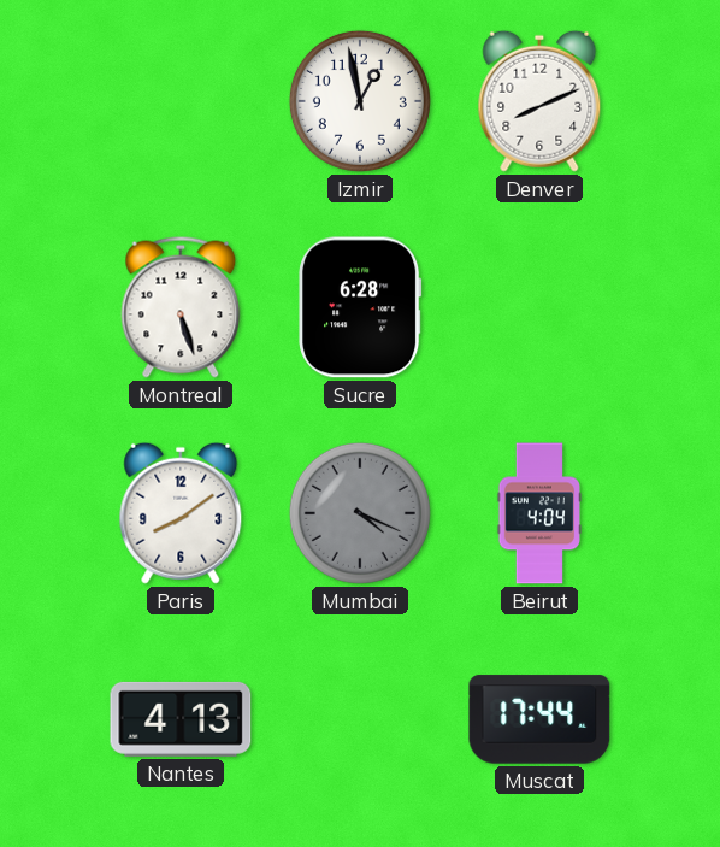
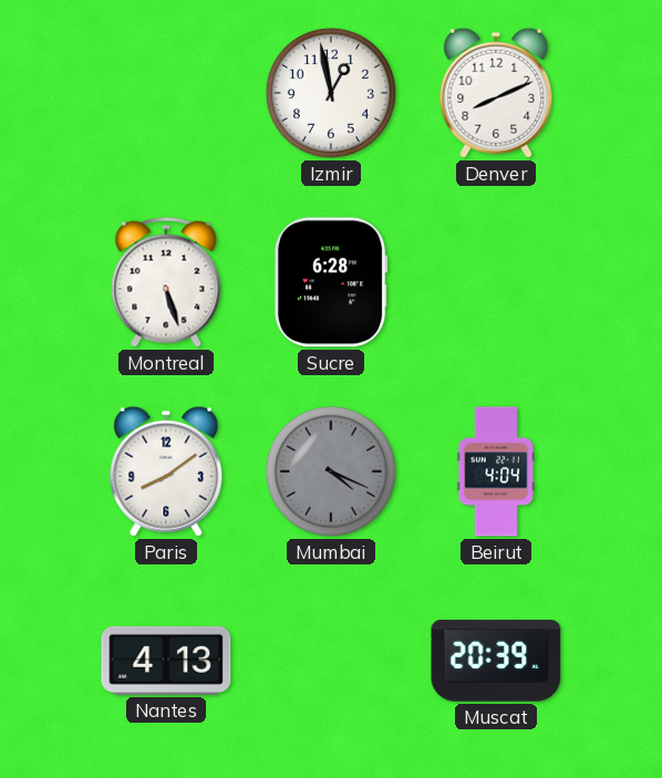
Muscat: 17:44 -> 20:39 (496, 661)
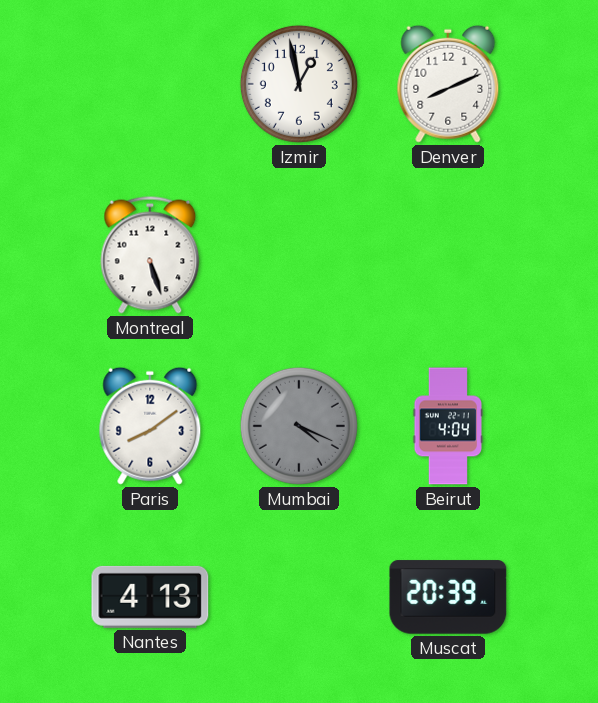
Sucre: 6:28 -> none (331, 282)
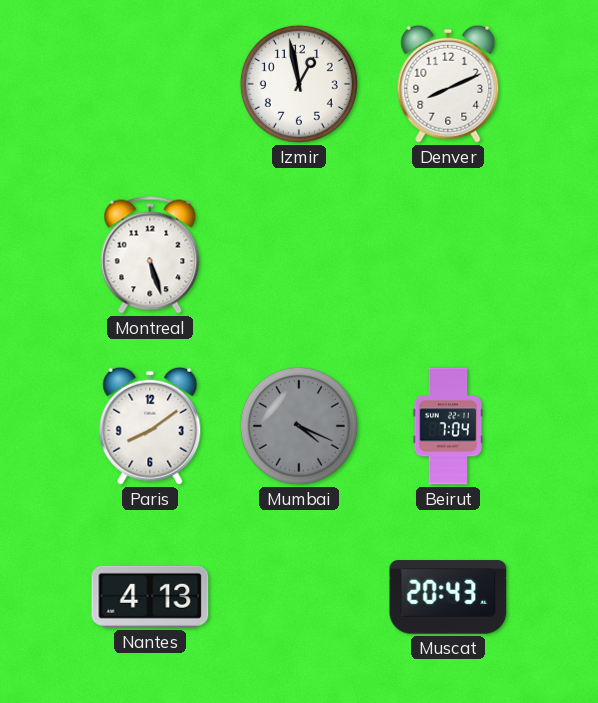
Beirut: 4:04 -> 7:04 (447, 426)
Muscat: 20:39 -> 20:43 (448, 597)
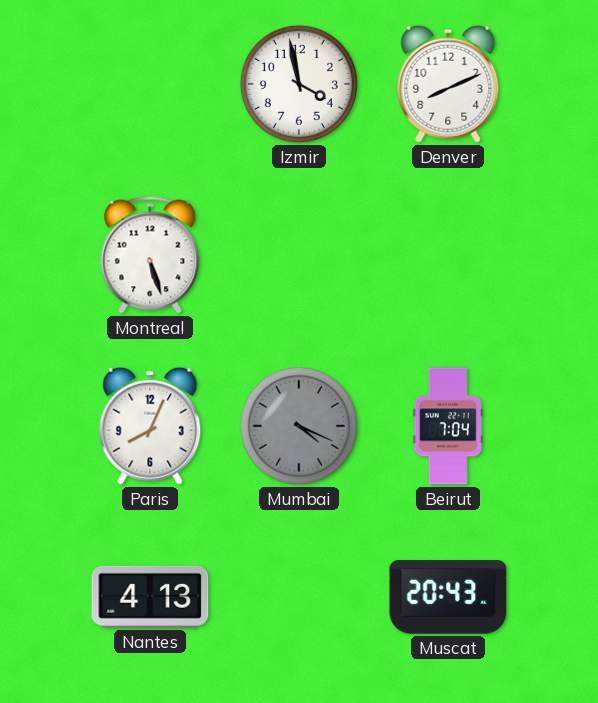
Izmir: 12:58 -> 3:58 (299, 84)
Paris: 8:09 -> 8:04 (150, 426)
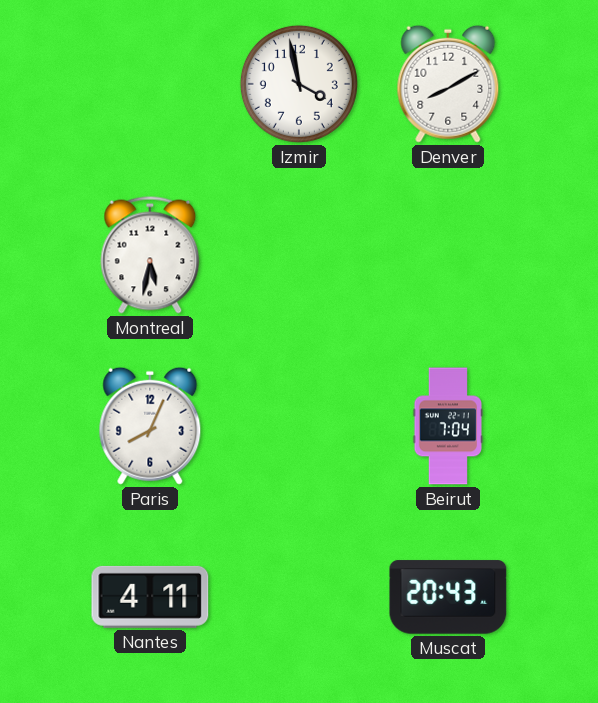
Denver: 8:11 -> 8:10 (448, 84)
Montreal: 5:27 -> 5:32 (150, 255)
Mumbai: 4:19 -> none (299, 426)
Nantes: 4:13 -> 4:11 (150, 597)
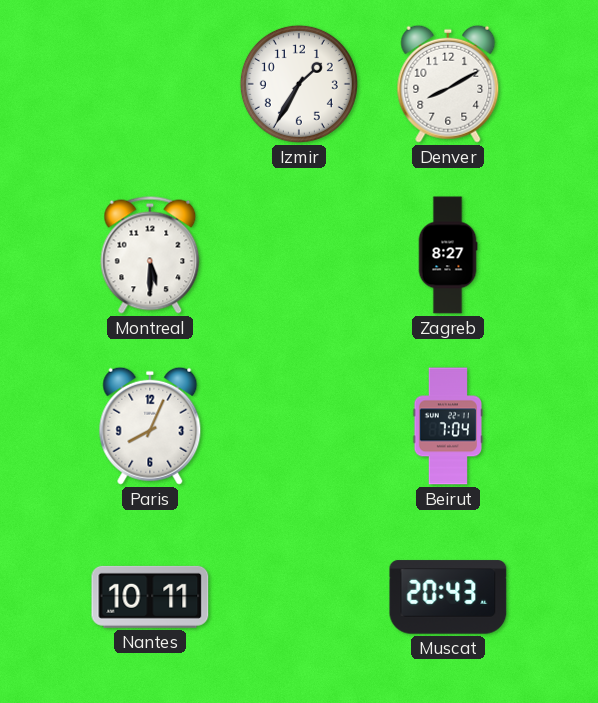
Izmir: 3:58 -> 1:35 (299, 84)
Montreal: 5:32 -> 5:30 (150, 255)
Zagreb: none -> 8:27 (448, 255)
Nantes: 4:11 -> 10:11 (150, 597)
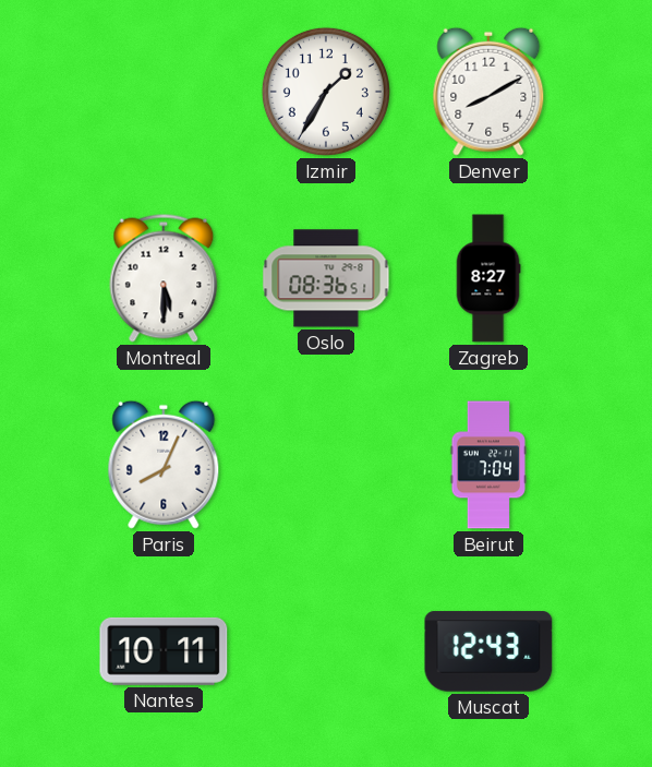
Oslo: none -> 08:36 (326, 278)
Muscat: 20:43 -> 12:43 (488, 651)
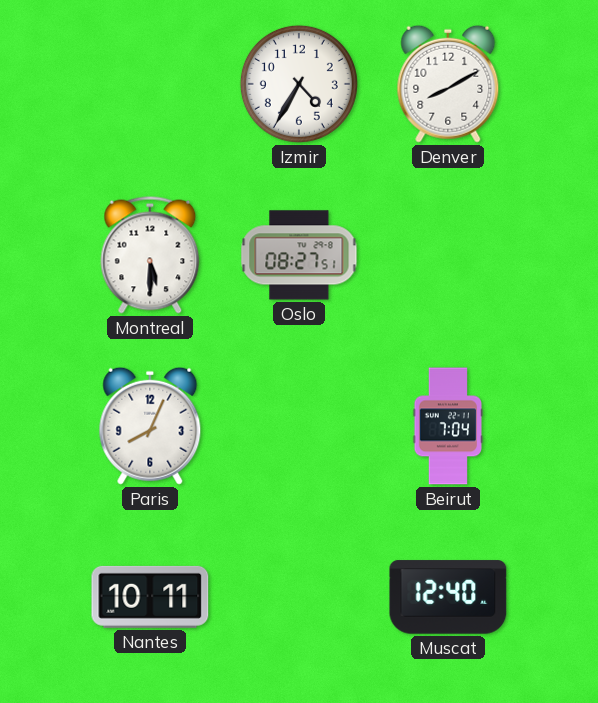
Izmir: 1:35 -> 4:35 (299, 84)
Oslo: 08:36 -> 08:27 (299, 255)
Zagreb: 8:27 -> none (488, 278)
Muscat: 12:43 -> 12:40 (448, 597)
